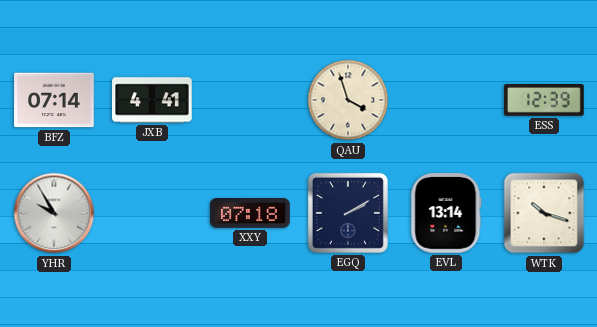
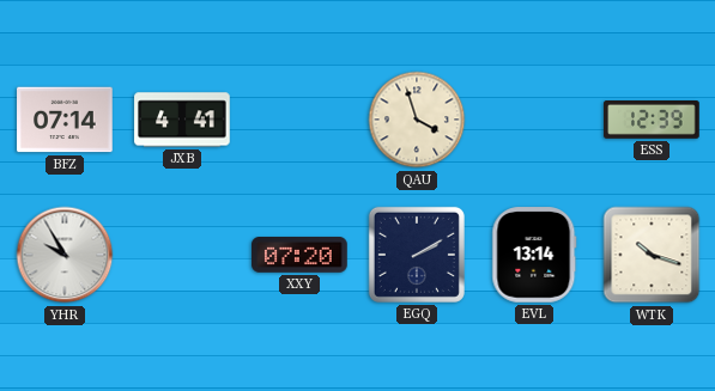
XXY: 07:18 -> 07:20 (299, 256)
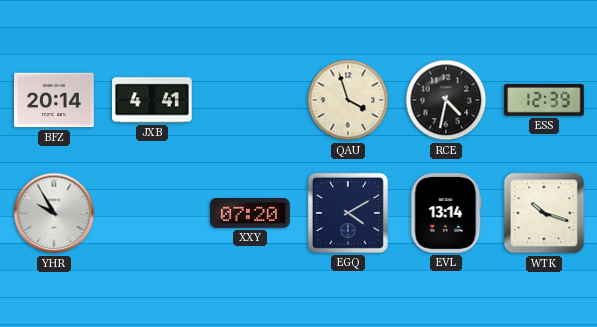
BFZ: 07:14 -> 20:14 (54, 100)
RCE: none -> 4:32 (446, 100)
EGQ: 2:10 -> 4:10 (348, 213)
